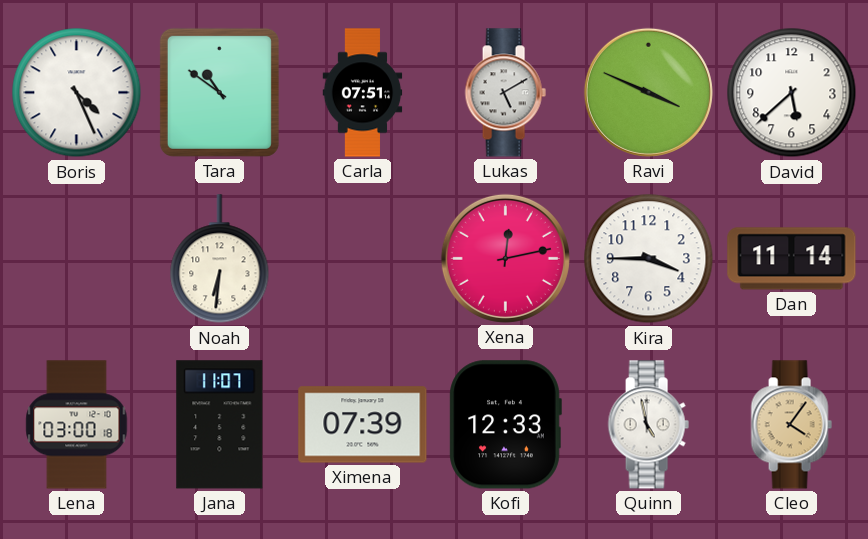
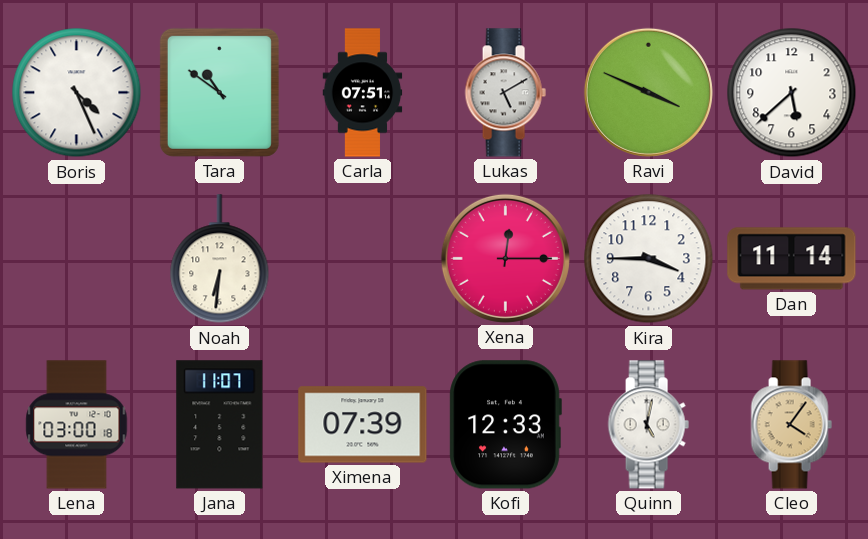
Xena: 12:13 -> 12:15 (505, 258)
Quinn: 4:58 -> 5:02 (648, 425)
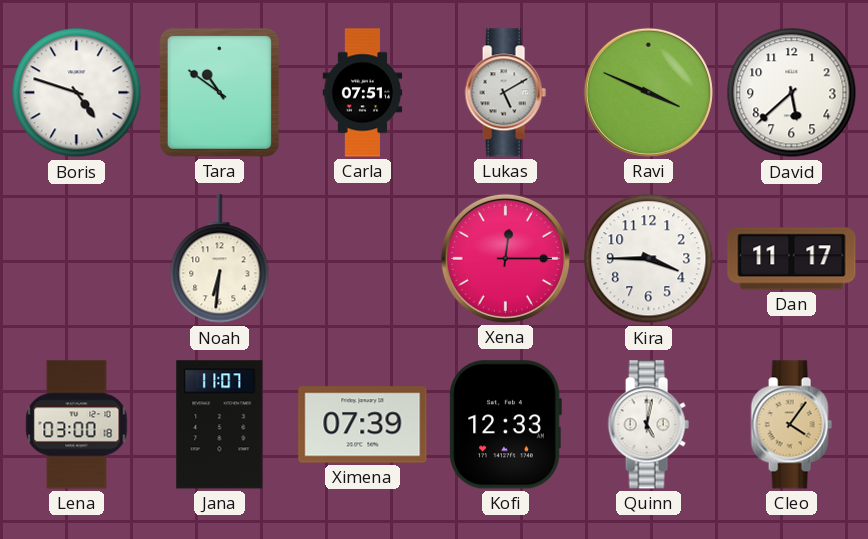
Boris: 4:26 -> 4:48 (77, 93)
Dan: 11:14 -> 11:17 (792, 259)
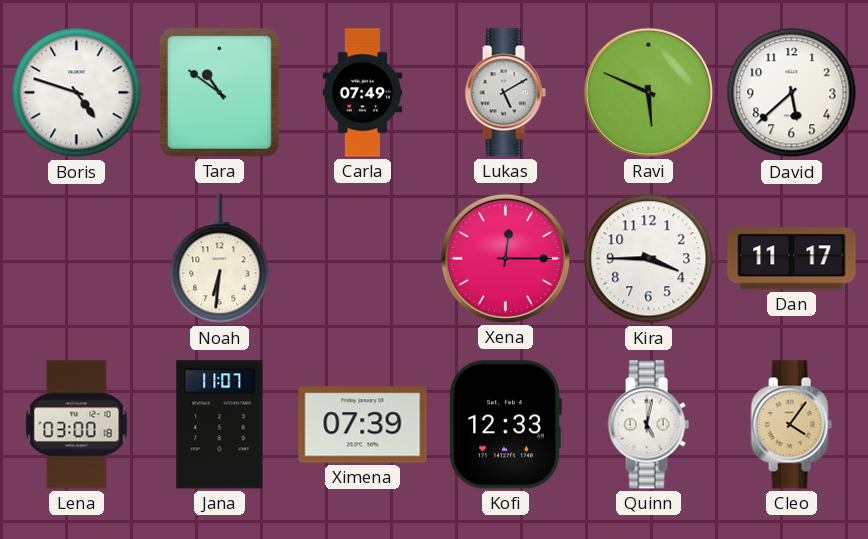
Carla: 07:51 -> 07:49 (363, 93)
Ravi: 3:49 -> 5:49 (648, 92)
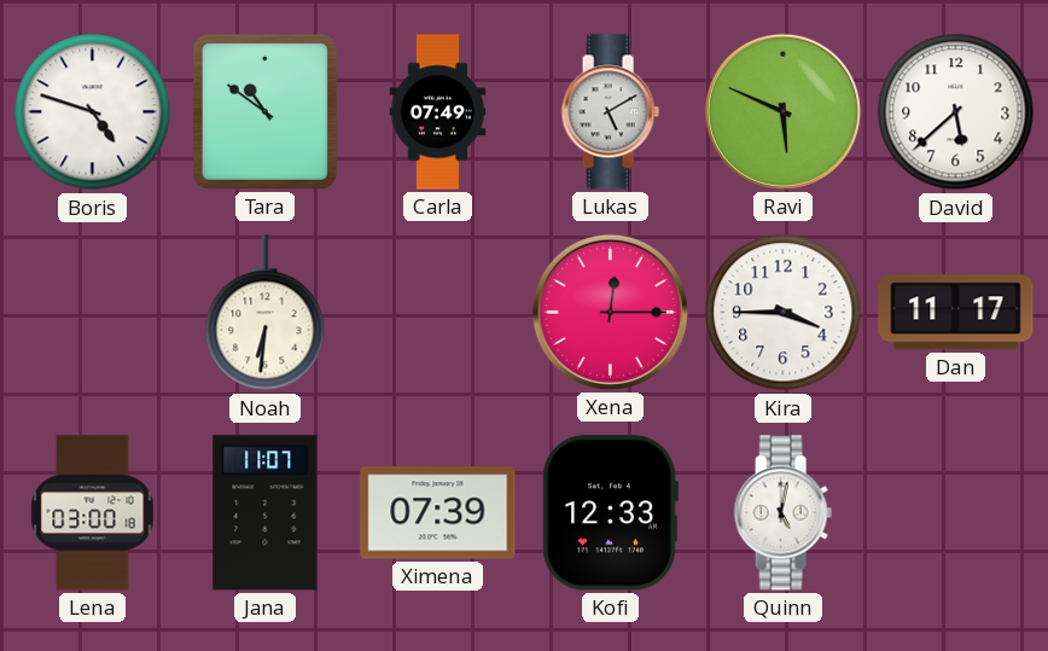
Cleo: 4:06 -> none (791, 425)
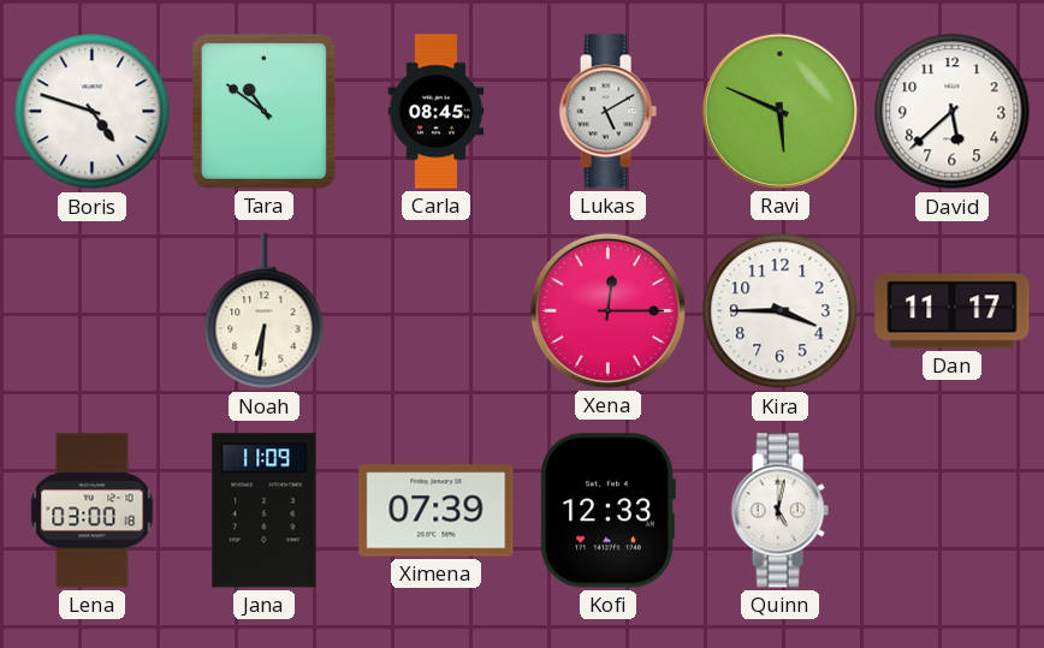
Carla: 07:49 -> 08:45 (437, 112)
Jana: 11:07 -> 11:09 (265, 511)
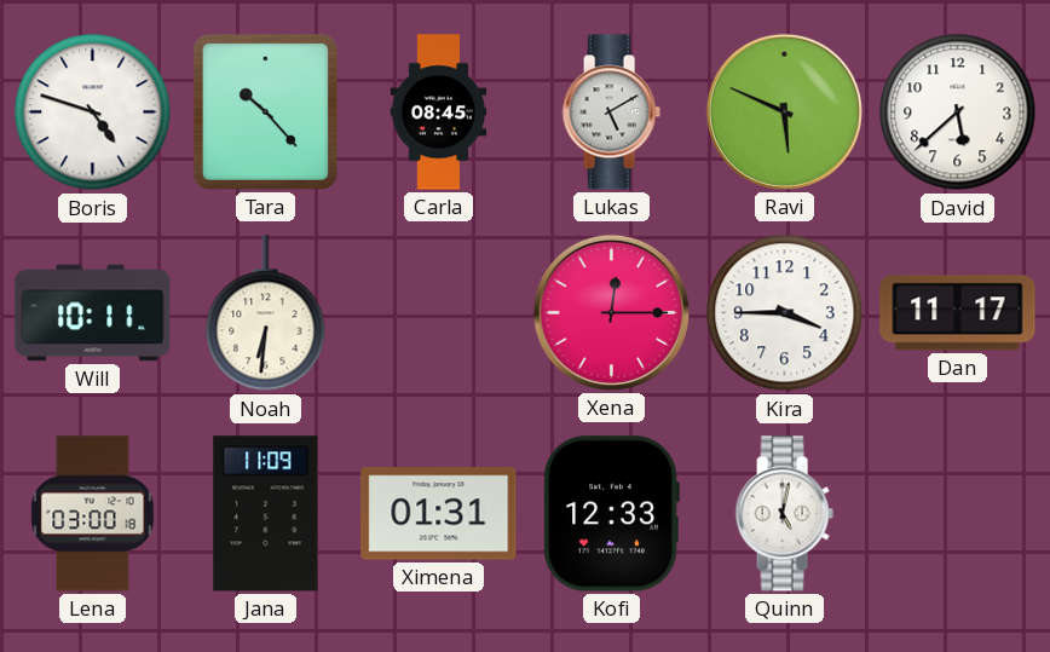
Tara: 10:51 -> 10:23 (265, 111)
Will: none -> 10:11 (93, 313)
Ximena: 07:39 -> 01:31 (439, 514)
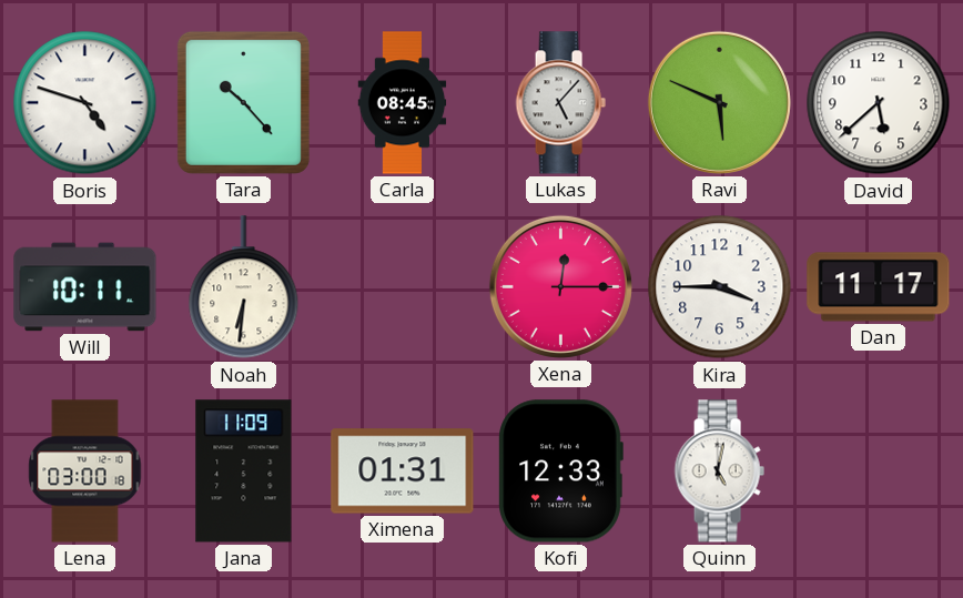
Lukas: 5:10 -> 5:07 (560, 103)
